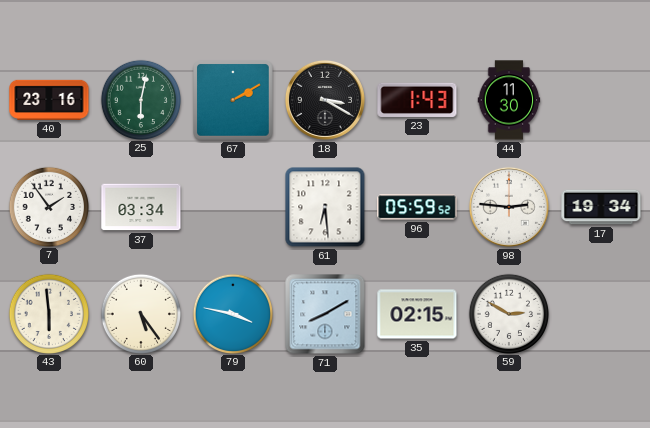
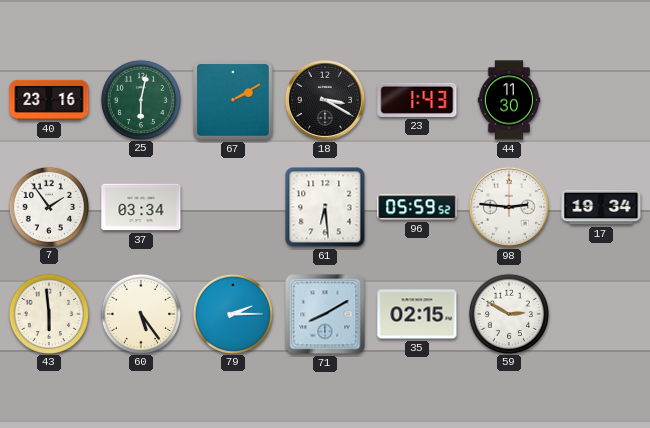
79: 3:47 -> 2:15 (232, 313)
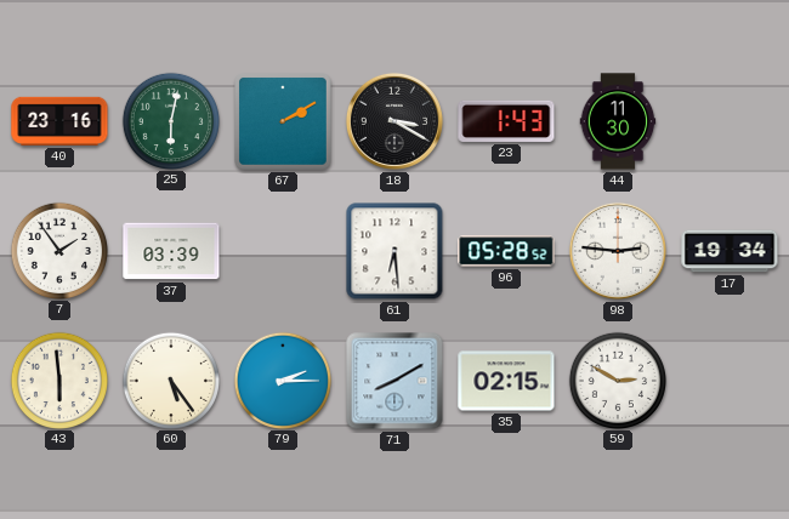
37: 03:34 -> 03:39 (171, 251)
96: 05:59 -> 05:28 (506, 251)
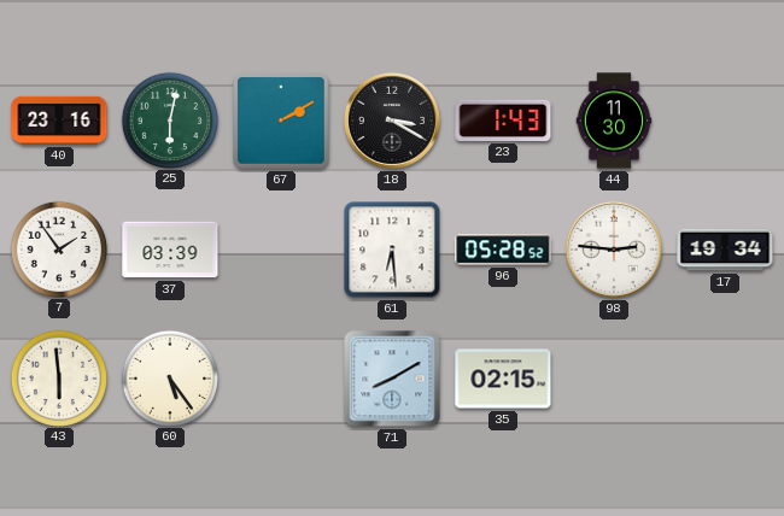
79: 2:15 -> none (282, 380)
59: 2:50 -> none (617, 380)
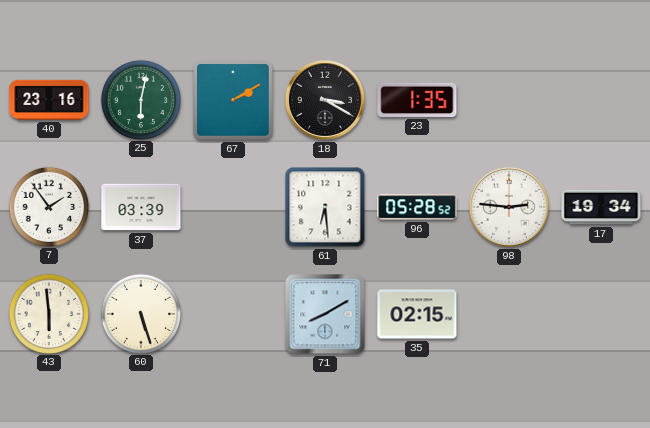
23: 1:43 -> 1:35 (417, 100)
44: 11:30 -> none (614, 121)
60: 5:24 -> 5:27 (140, 313)
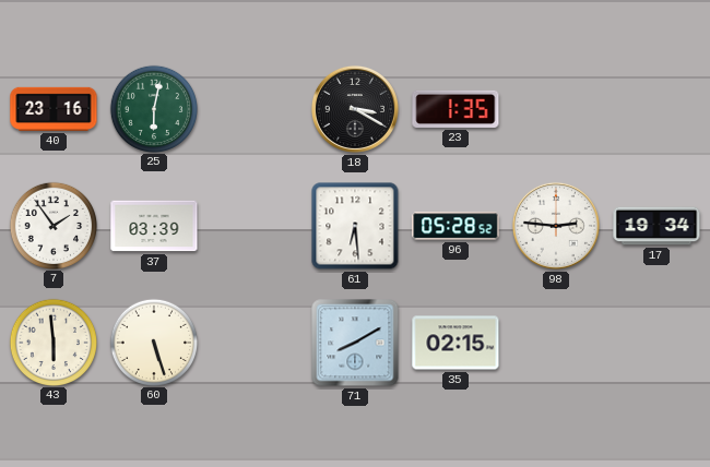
67: 2:10 -> none (233, 100)
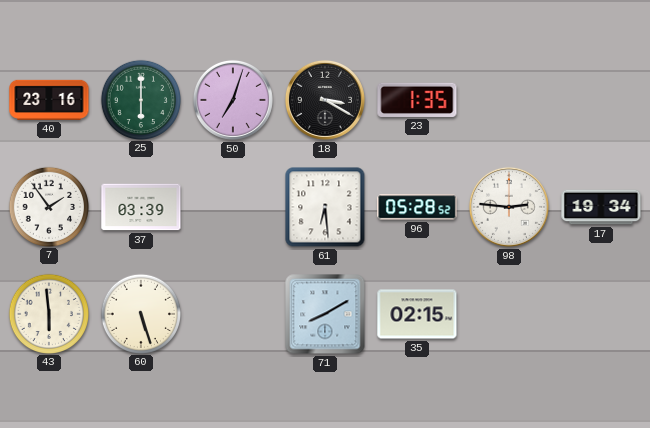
25: 6:02 -> 6:00 (140, 99)
50: none -> 7:03 (233, 100)
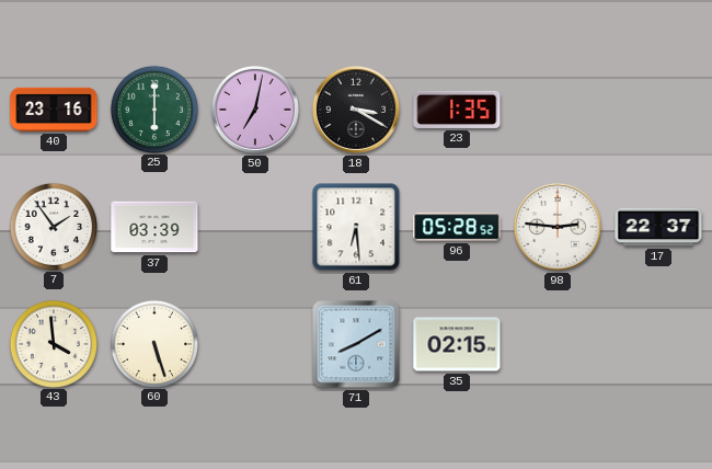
50: 7:03 -> 7:02 (255, 110)
17: 19:34 -> 22:37 (658, 227)
43: 5:59 -> 3:59 (53, 343)
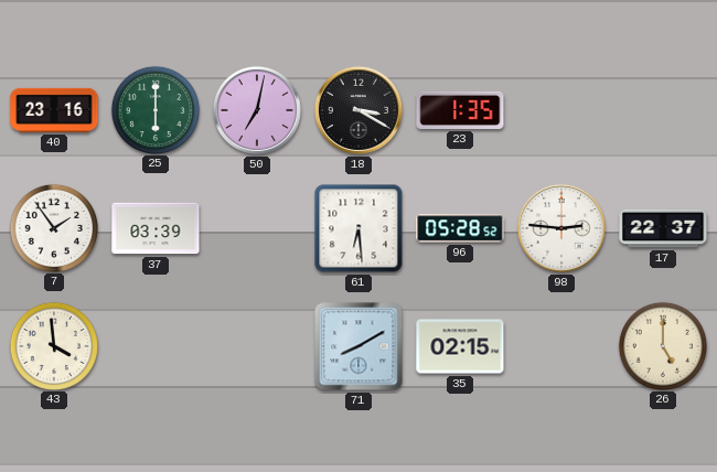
60: 5:27 -> none (153, 343)
26: none -> 5:00 (662, 345)
